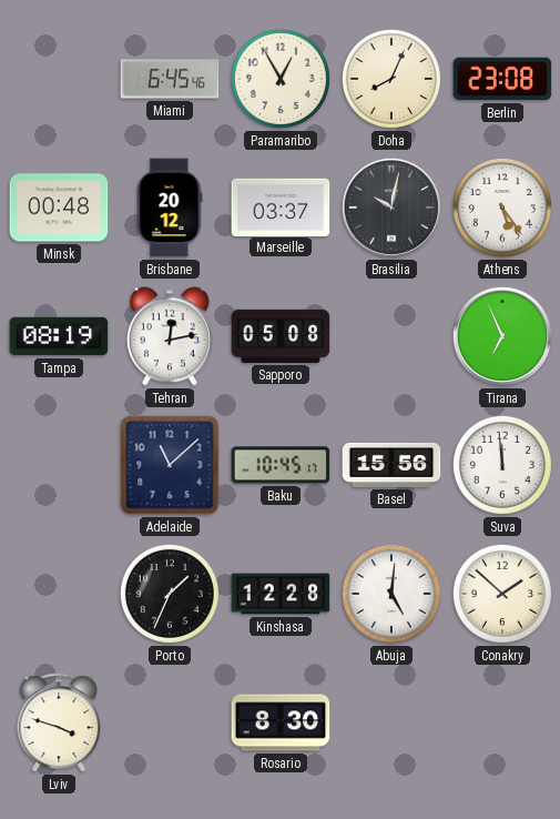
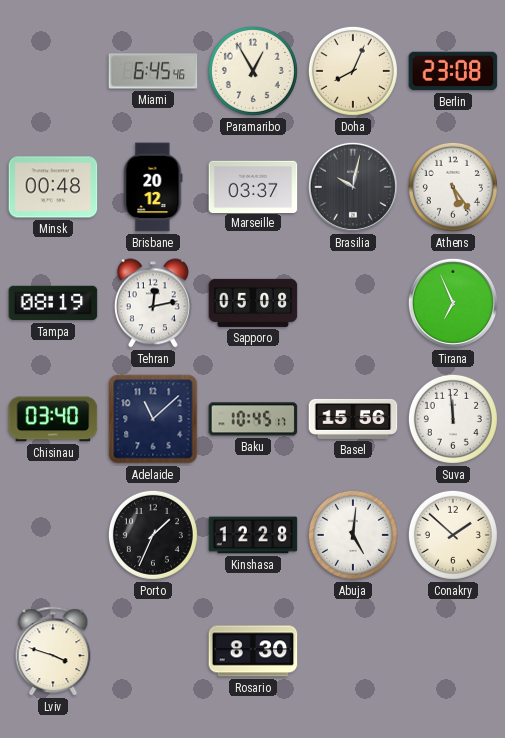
Chisinau: none -> 03:40 (53, 419)
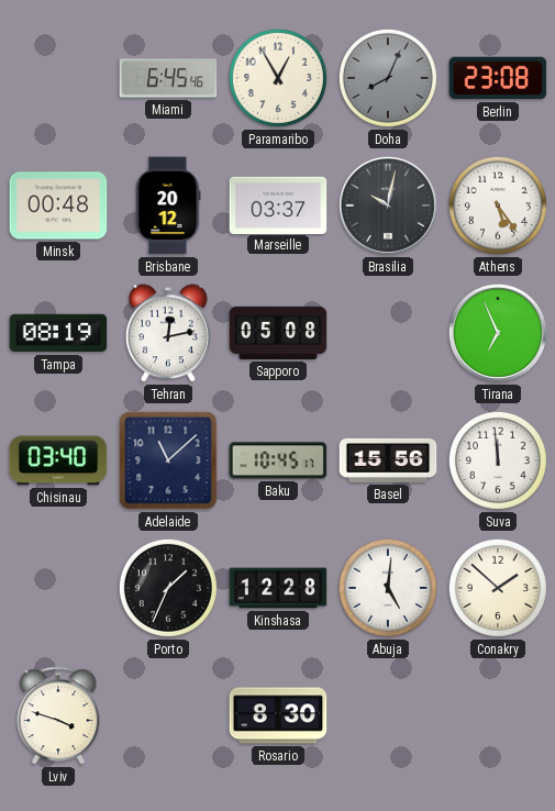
Doha dial: cream -> grey (388, 78)
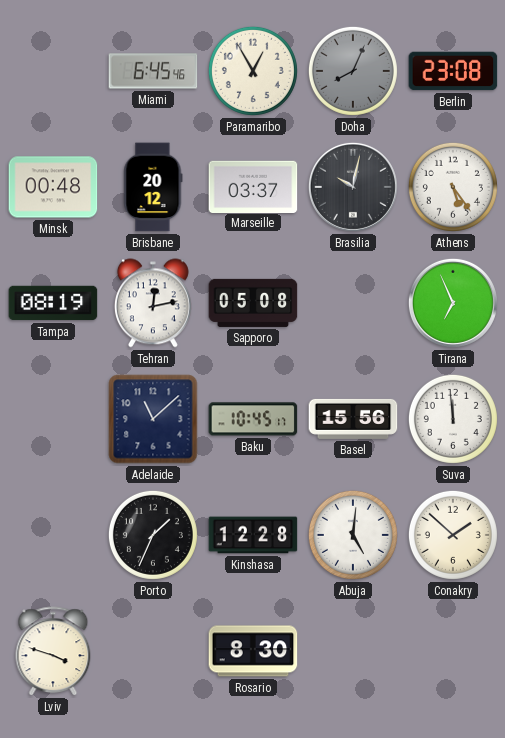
Chisinau: 03:40 -> none (58, 460)
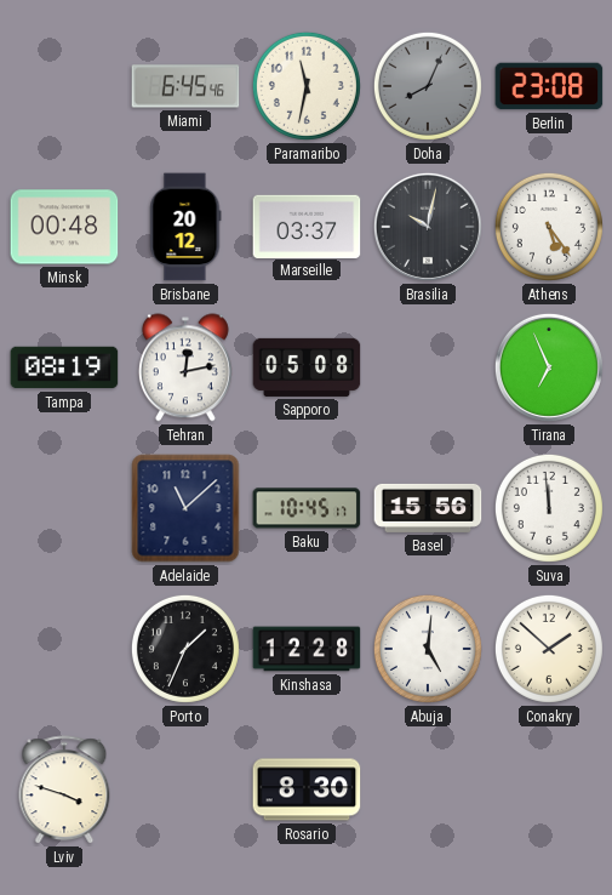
Paramaribo: 12:55 -> 11:32 (307, 86)
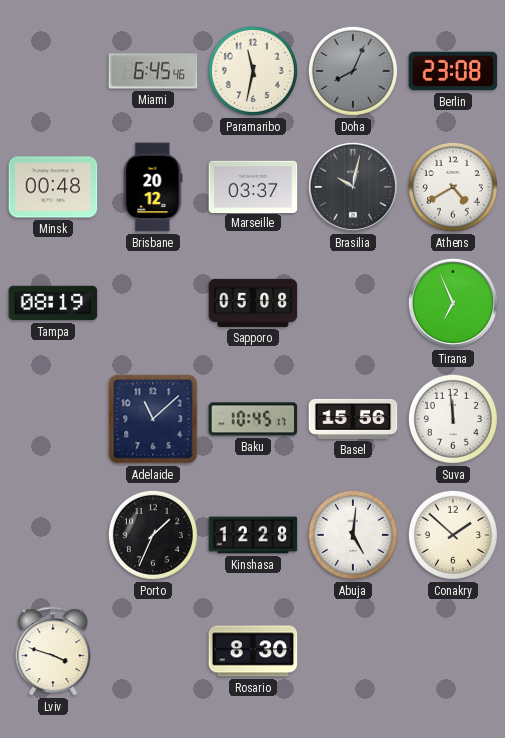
Athens: 5:24 -> 4:40 (453, 187)
Tehran: 12:13 -> none (185, 367)
